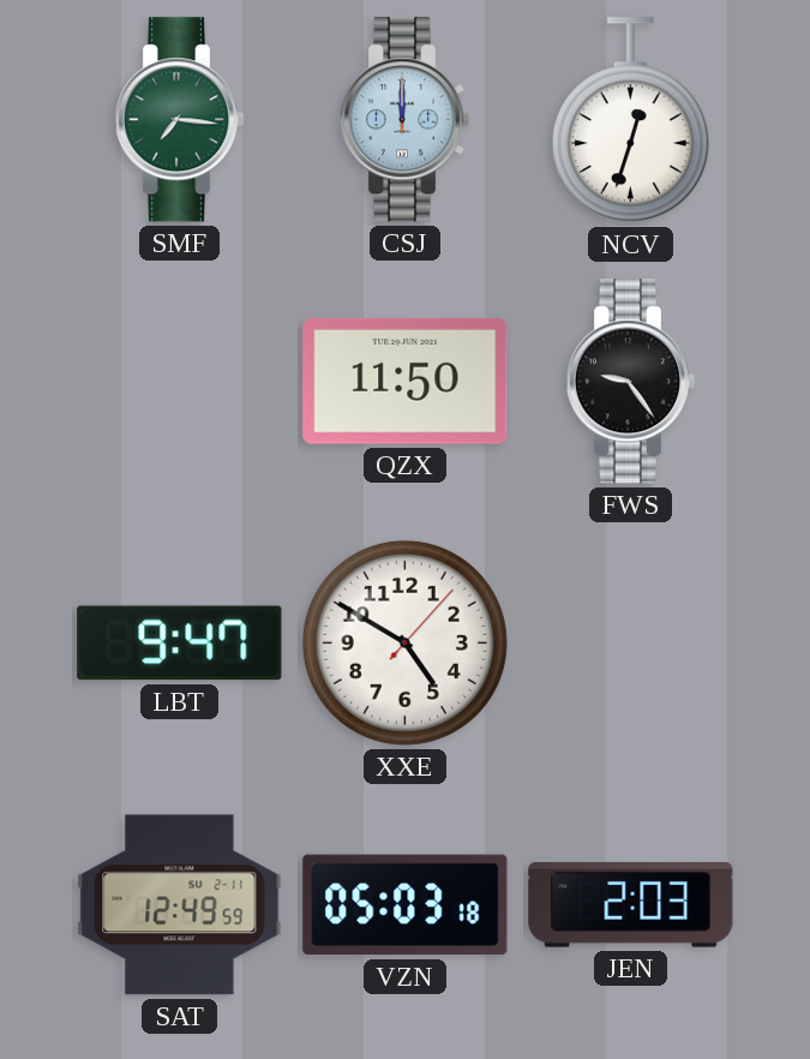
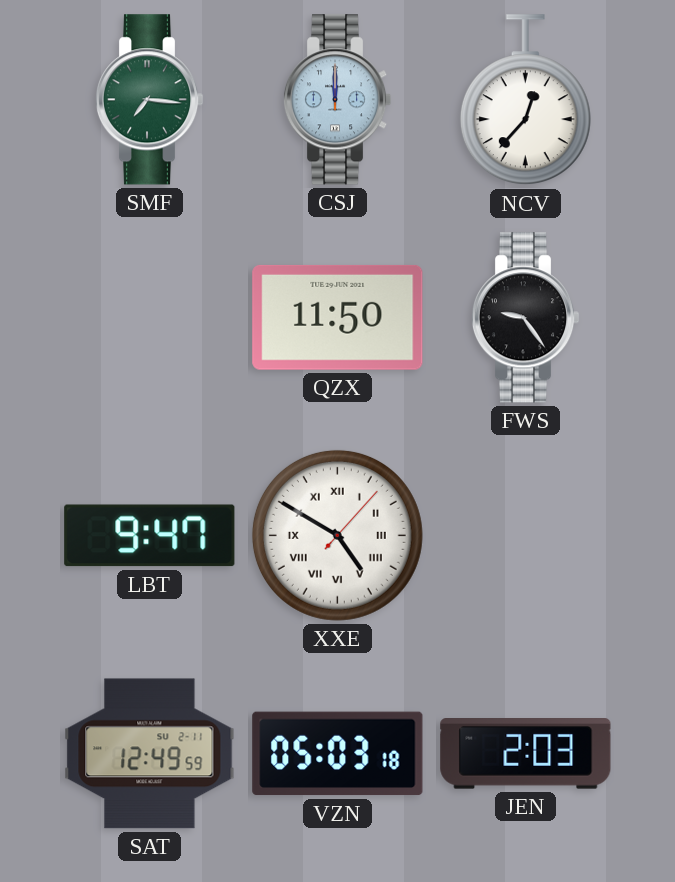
NCV: 12:33 -> 12:37 (525, 100)
XXE numerals: Arabic -> Roman (337, 535)
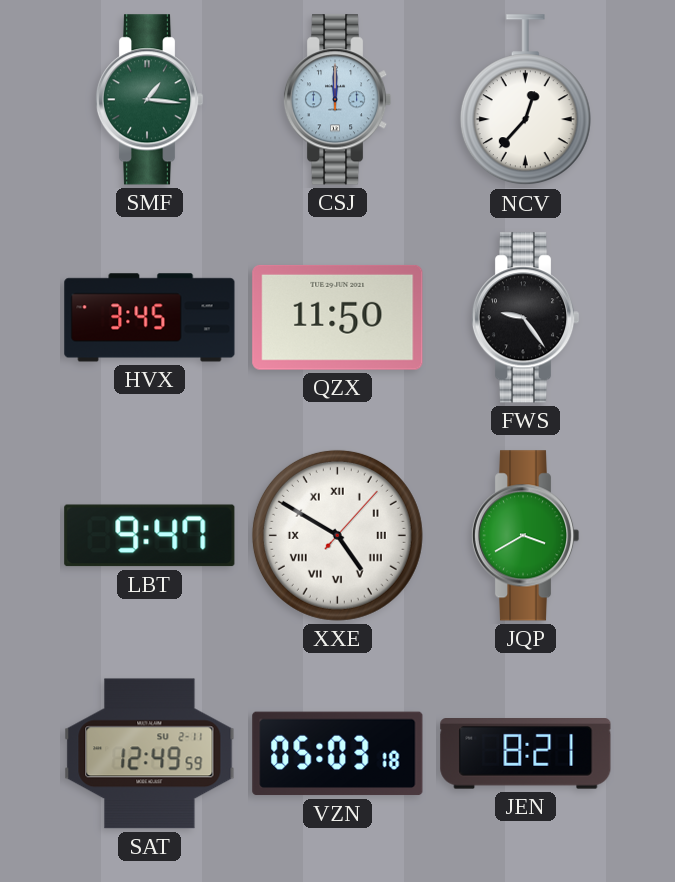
SMF: 7:16 -> 1:16 (149, 100)
HVX: none -> 3:45 (150, 318)
JQP: none -> 3:40 (525, 536)
JEN: 2:03 -> 8:21 (526, 754)
